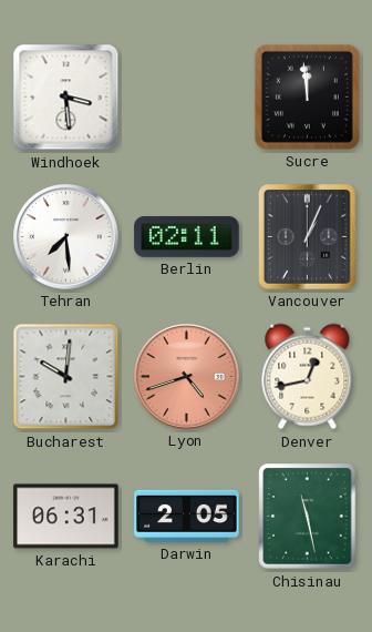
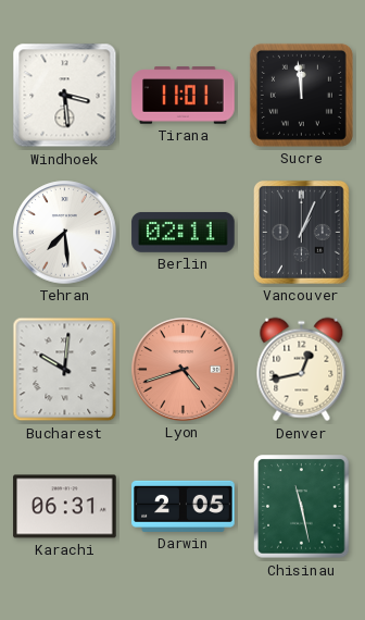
Tirana: none -> 11:01 (184, 96)
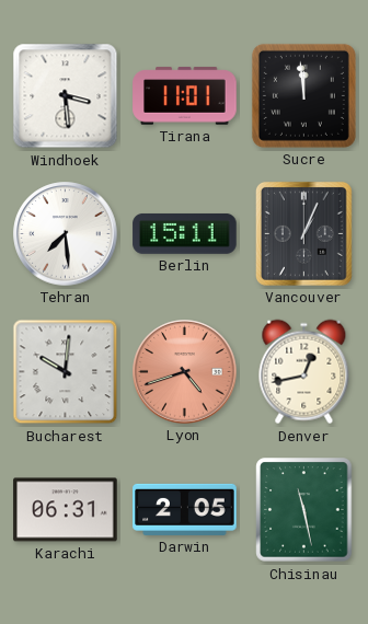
Berlin: 02:11 -> 15:11 (185, 233)
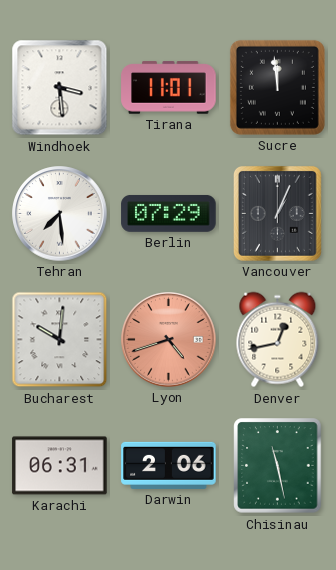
Berlin: 15:11 -> 07:29 (169, 213)
Darwin: 2:05 -> 2:06 (169, 465)
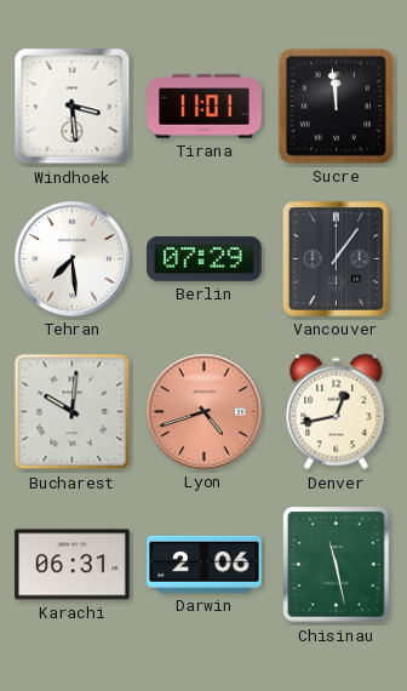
Vancouver: 1:04 -> 1:06 (336, 258)
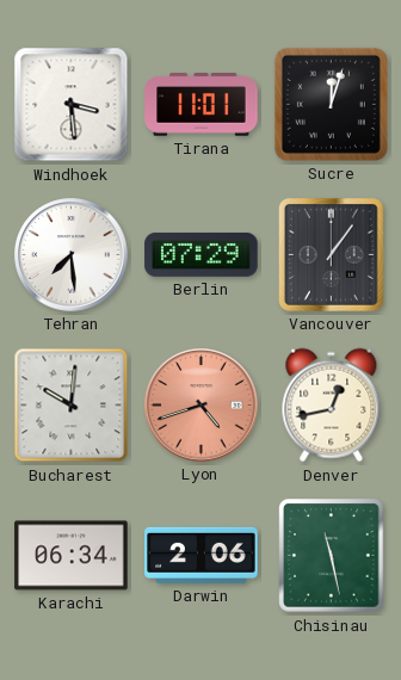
Sucre: 11:59 -> 12:03 (331, 104)
Karachi: 06:31 -> 06:34 (72, 556)
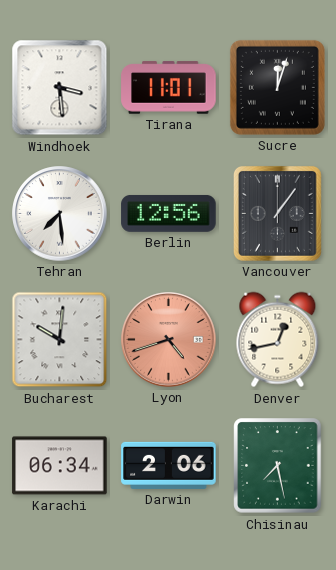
Berlin: 07:29 -> 12:56 (169, 213)
Chisinau: 11:28 -> 7:28 (278, 466)
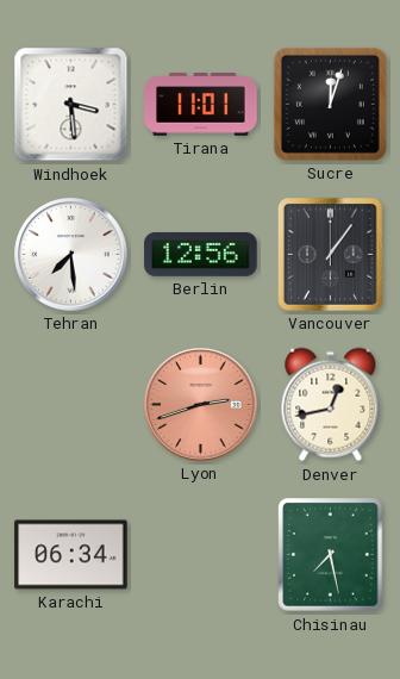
Bucharest: 10:01 -> none (60, 340)
Lyon: 4:42 -> 2:42 (201, 405)
Darwin: 2:06 -> none (169, 465)
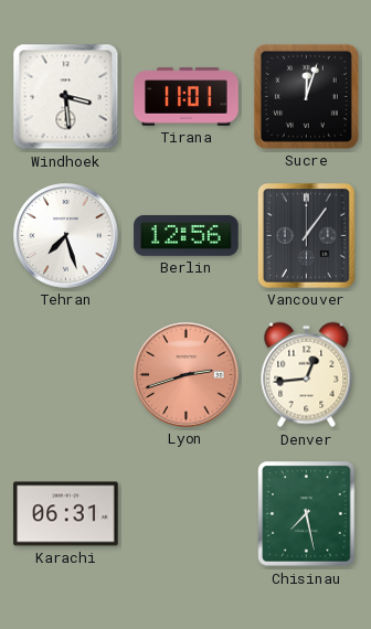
Tehran: 7:29 -> 7:27 (66, 236)
Denver: 12:43 -> 12:44 (307, 375)
Karachi: 06:34 -> 06:31 (66, 514)
